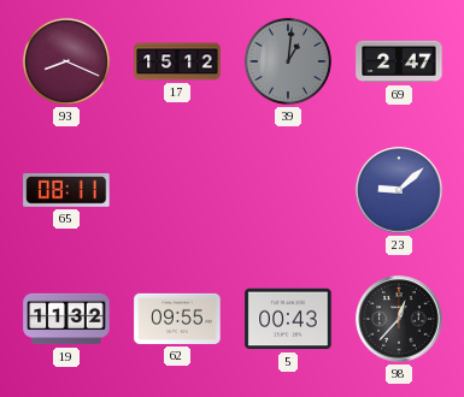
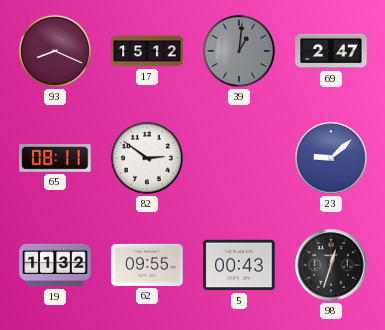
82: none -> 2:51 (147, 158)
98: 12:37 -> 12:33 (331, 265)
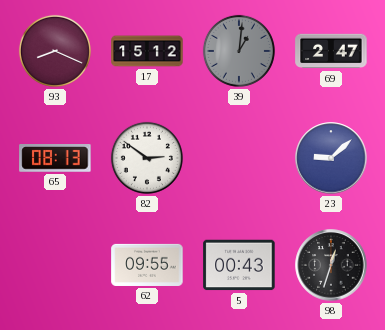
65: 08:11 -> 08:13 (55, 159)
19: 11:32 -> none (55, 265)
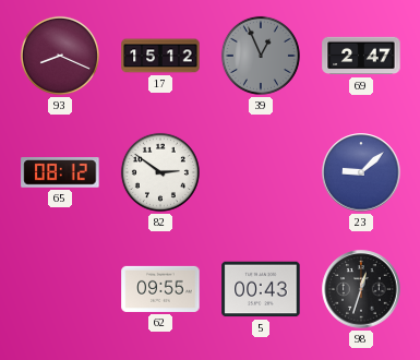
39: 1:01 -> 12:56 (261, 56)
65: 08:13 -> 08:12 (60, 173)
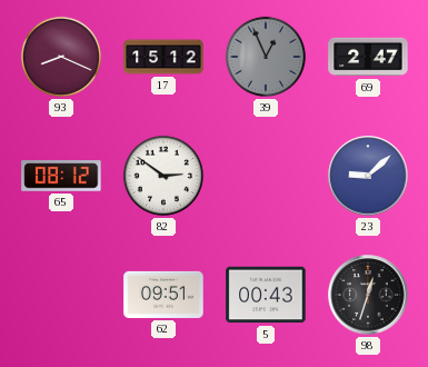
62: 09:55 -> 09:51 (163, 295)
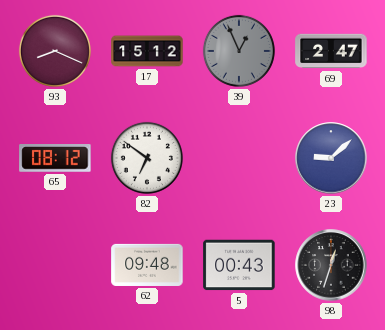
82: 2:51 -> 6:51 (147, 158)
62: 09:51 -> 09:48 (147, 265)
